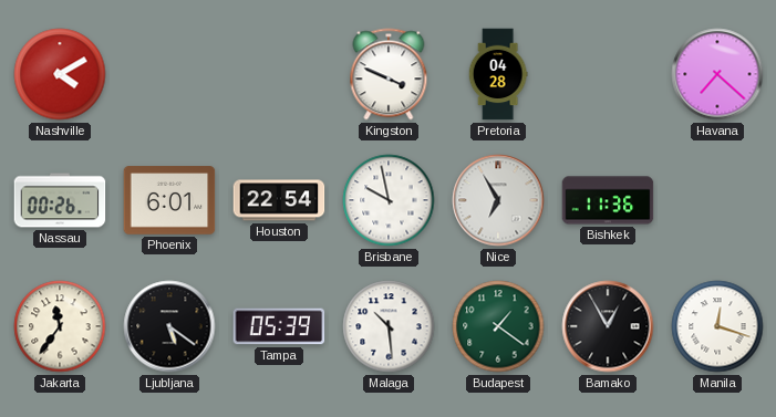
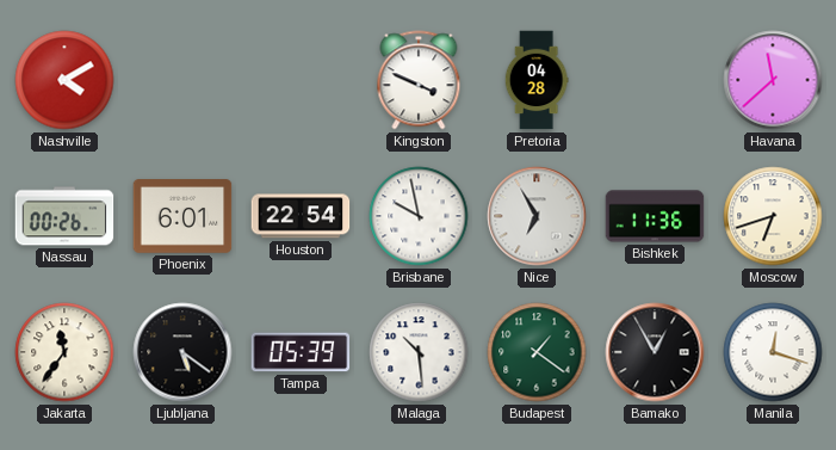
Havana: 7:22 -> 11:38 (773, 80)
Moscow: none -> 6:42 (773, 216)
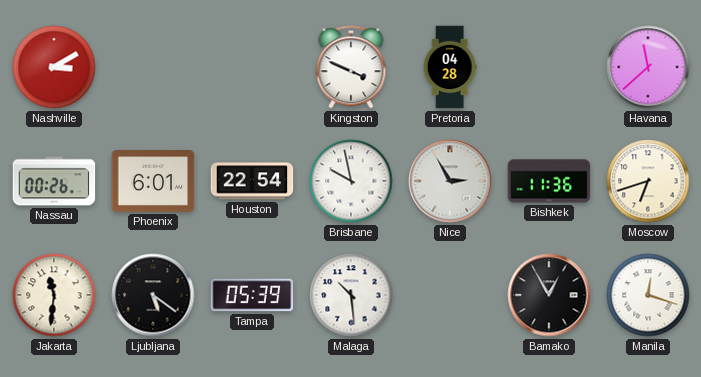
Nashville: 4:10 -> 3:10 (54, 67)
Nice: 6:55 -> 2:55 (450, 181)
Jakarta: 11:36 -> 11:31 (54, 295)
Budapest: 1:21 -> none (537, 352)
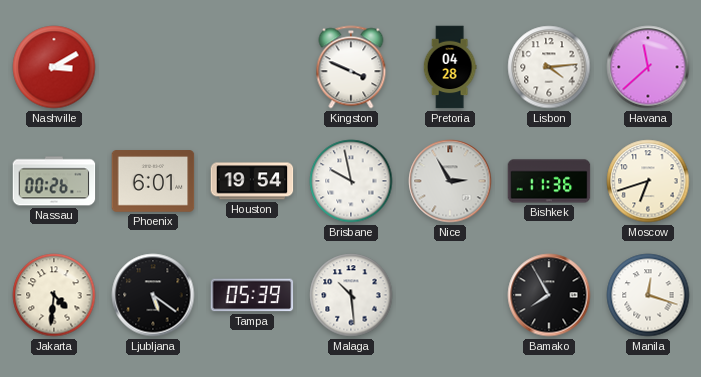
Lisbon: none -> 4:14 (549, 67)
Houston: 22:54 -> 19:54 (252, 181)
Jakarta: 11:31 -> 4:31 (54, 295)
Bamako: 12:55 -> 7:55 (549, 295)
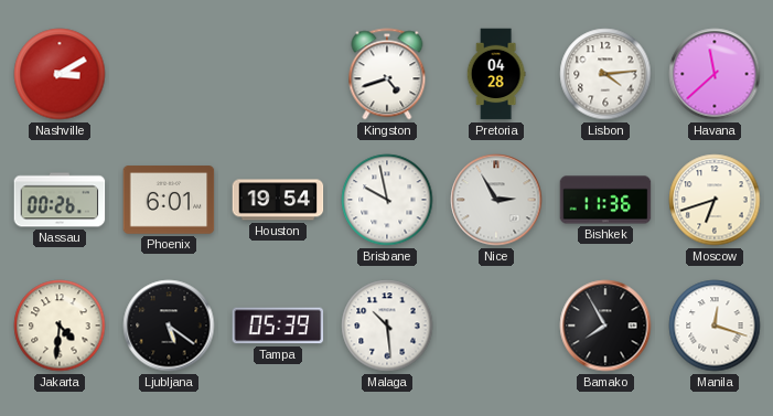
Kingston: 3:49 -> 4:42 (387, 74)
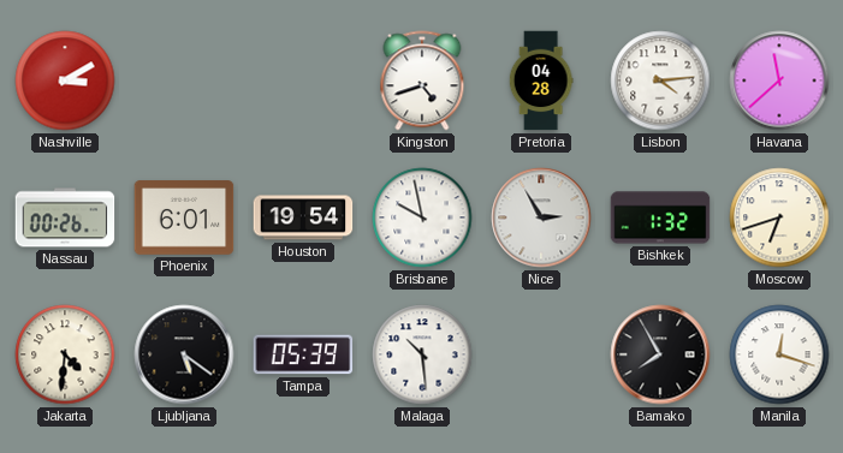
Bishkek: 11:36 -> 1:32 (660, 217)
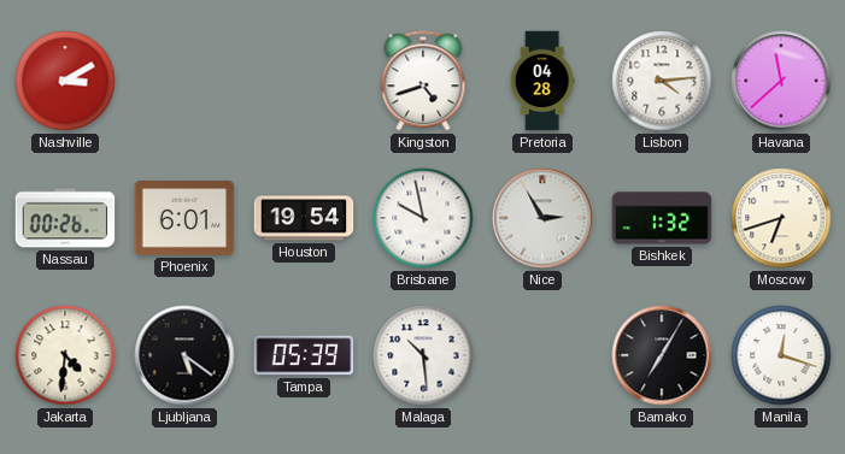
Bamako: 7:55 -> 7:05 (662, 355)
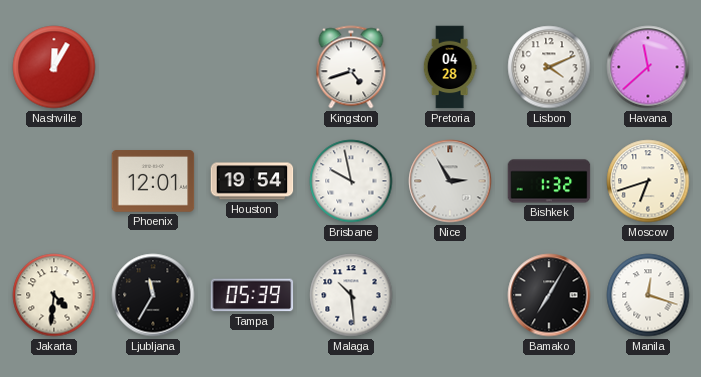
Nashville: 3:10 -> 12:05 (54, 67)
Lisbon: 4:14 -> 4:11 (549, 67)
Nassau: 00:26 -> none (65, 218)
Phoenix: 6:01 -> 12:01 (153, 181)
Ljubljana: 5:21 -> 11:35 (153, 295)
